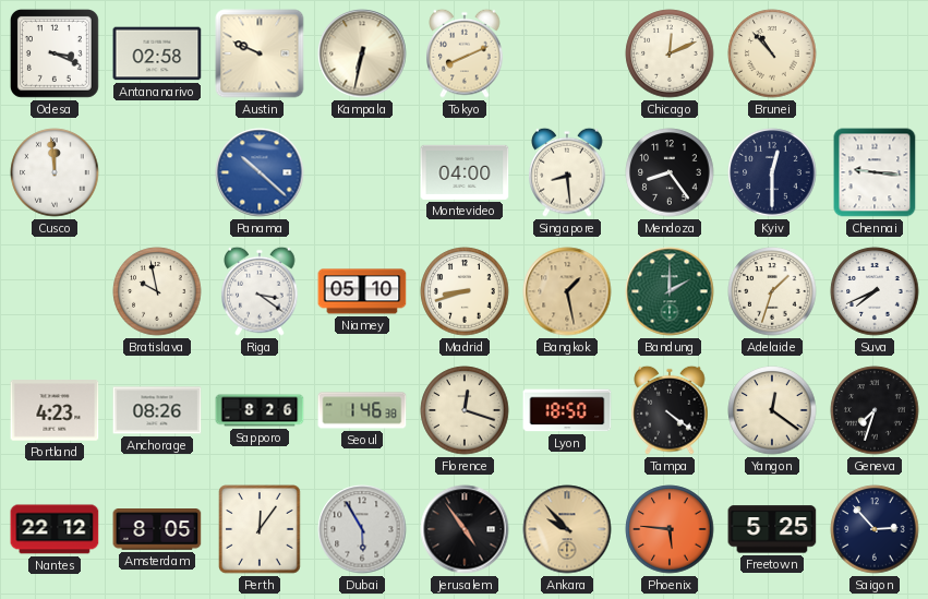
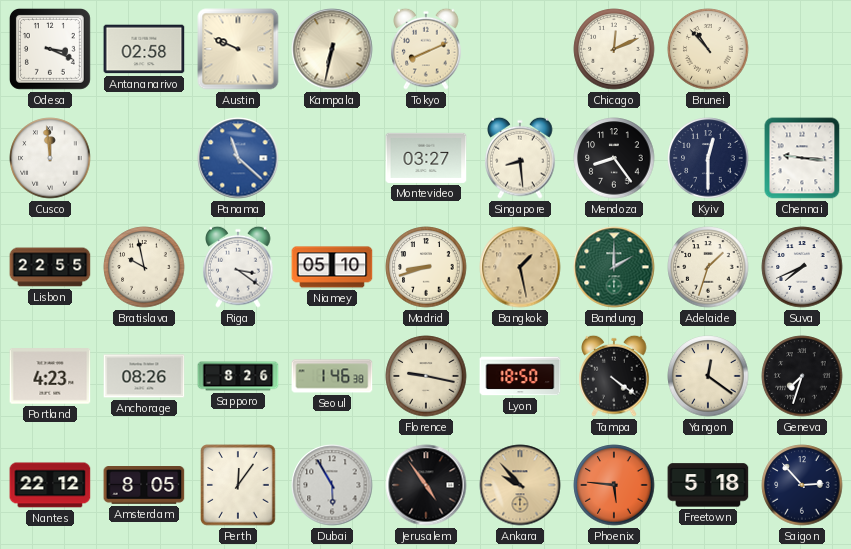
Panama: 10:22 -> 11:22 (238, 158)
Montevideo: 04:00 -> 03:27 (426, 158)
Lisbon: none -> 22:55 (50, 267)
Florence: 12:18 -> 9:17 (426, 376)
Freetown: 5:25 -> 5:18 (708, 485)
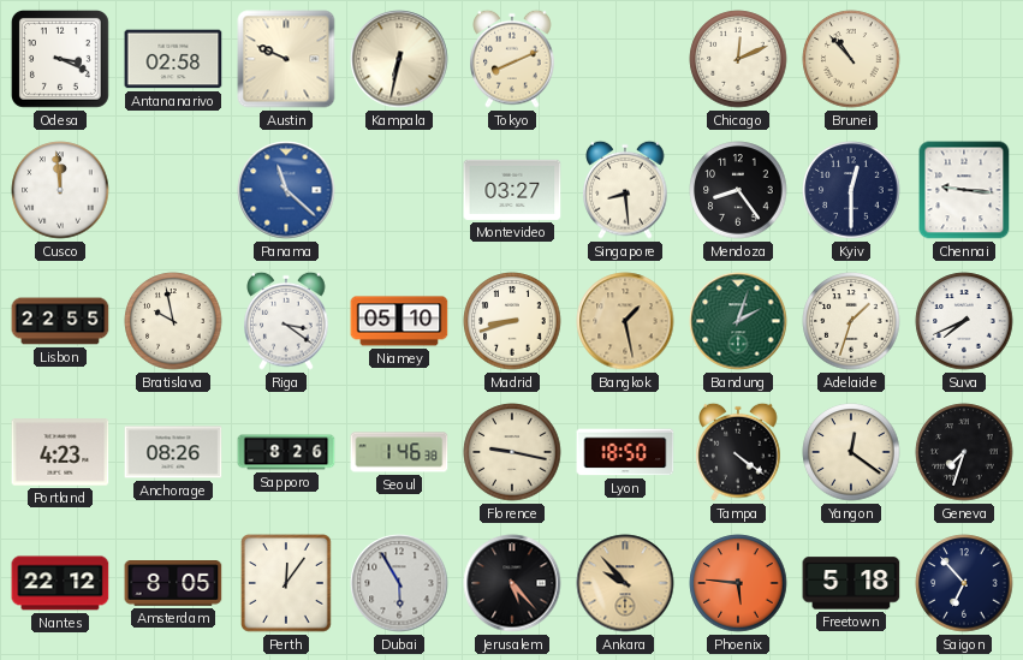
Bandung: 2:00 -> 2:03 (738, 321)
Jerusalem: 4:54 -> 5:23 (512, 583)
Saigon: 2:53 -> 6:53 (964, 583)
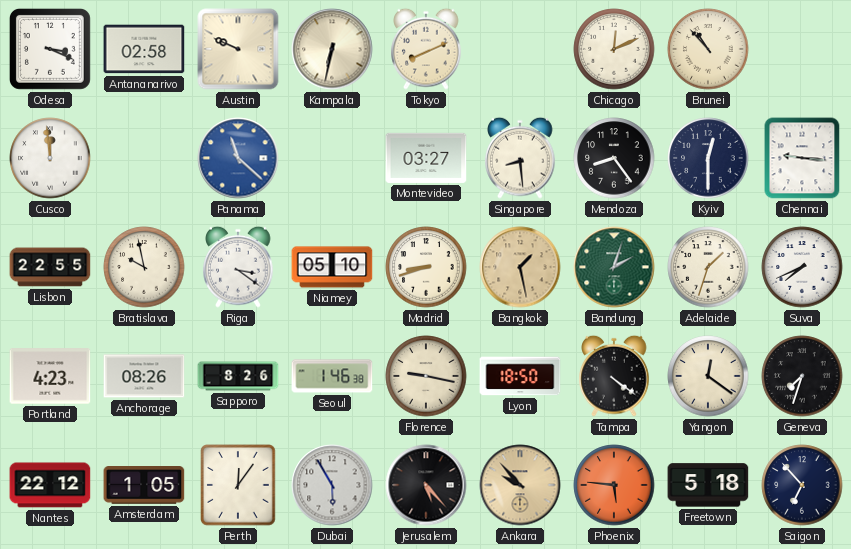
Amsterdam: 8:05 -> 1:05 (144, 486)
